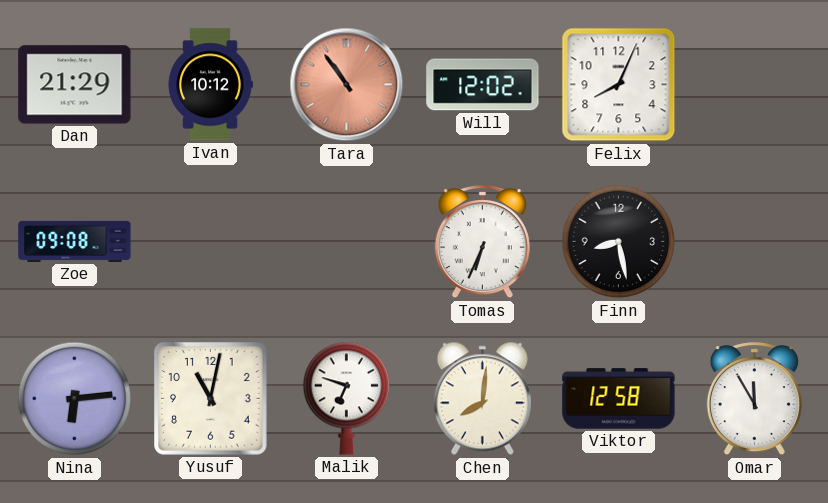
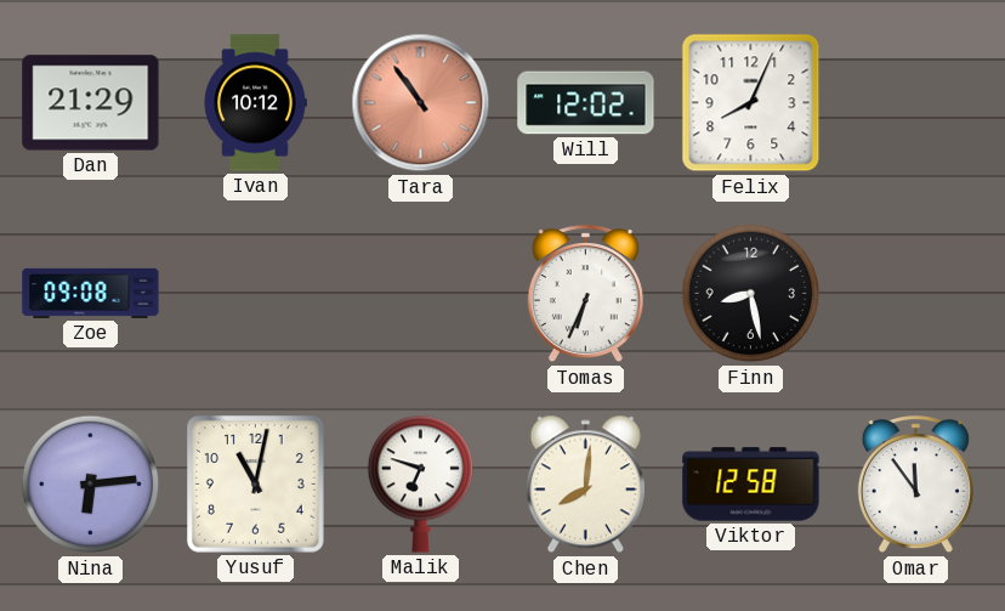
Omar: 11:55 -> 11:54 (915, 485)
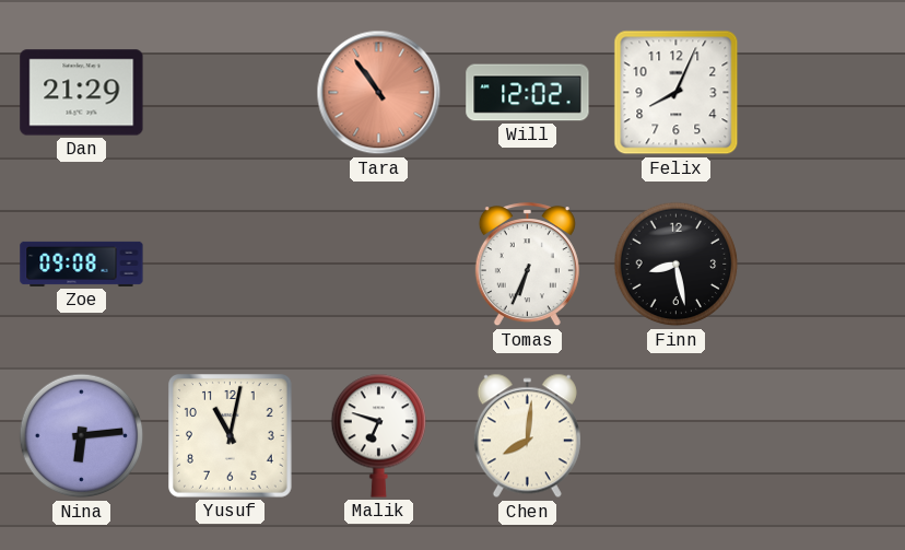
Ivan: 10:12 -> none (255, 103)
Viktor: 12:58 -> none (751, 485)
Omar: 11:54 -> none (915, 485)
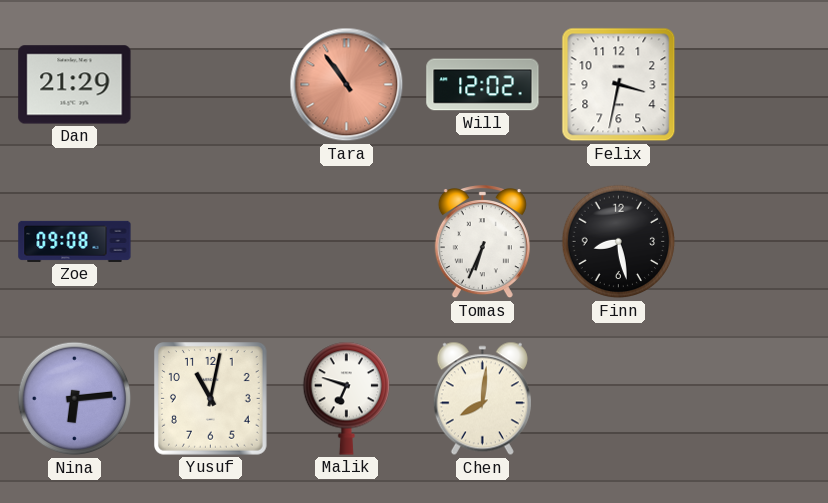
Felix: 8:04 -> 3:32 (619, 85)
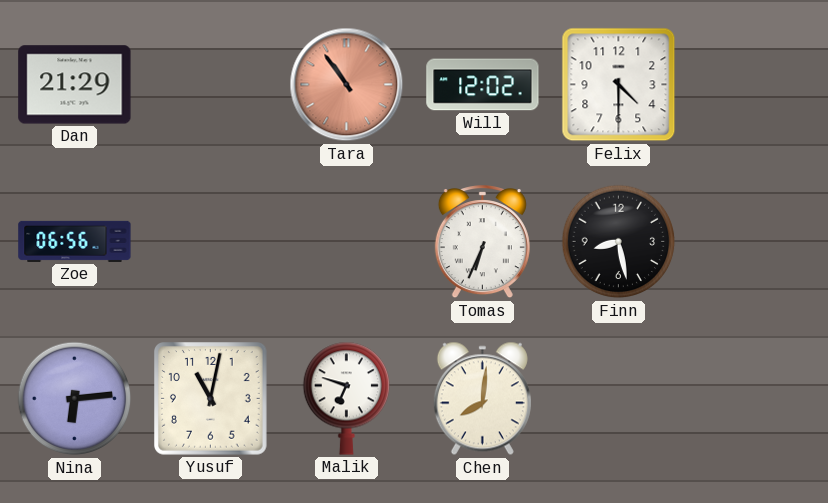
Felix: 3:32 -> 4:30 (619, 85)
Zoe: 09:08 -> 06:56 (75, 241)
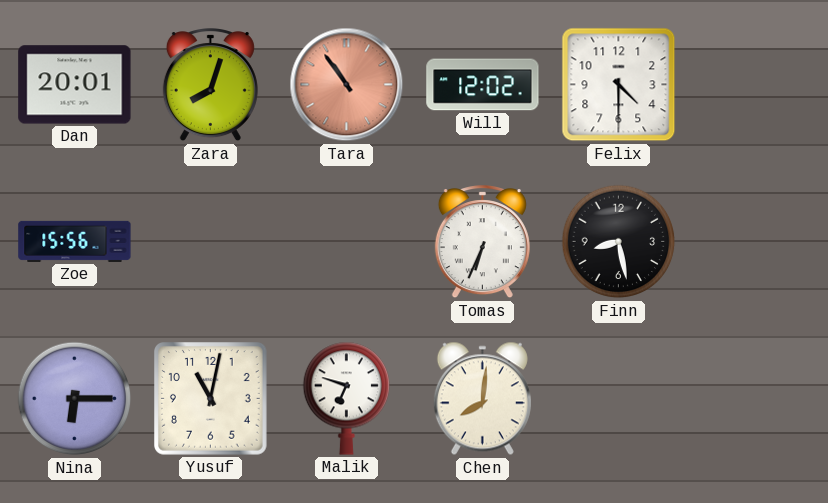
Dan: 21:29 -> 20:01 (75, 85)
Zara: none -> 8:03 (210, 85)
Zoe: 06:56 -> 15:56 (75, 241)
Nina: 6:14 -> 6:15 (75, 399)
